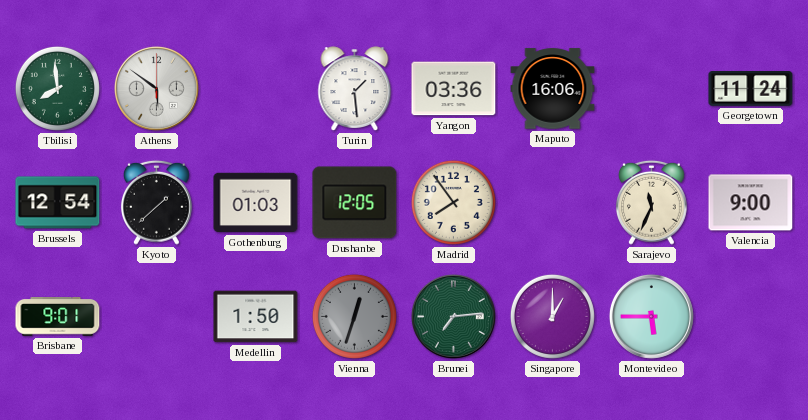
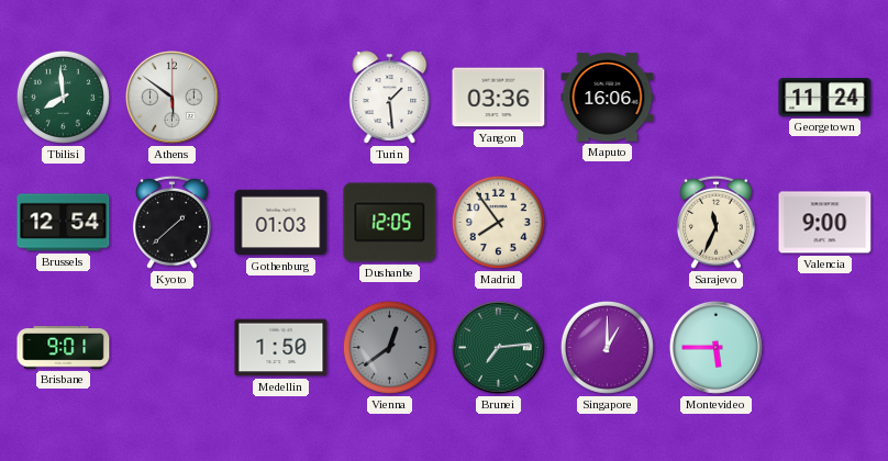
Vienna: 12:33 -> 12:39 (389, 347)
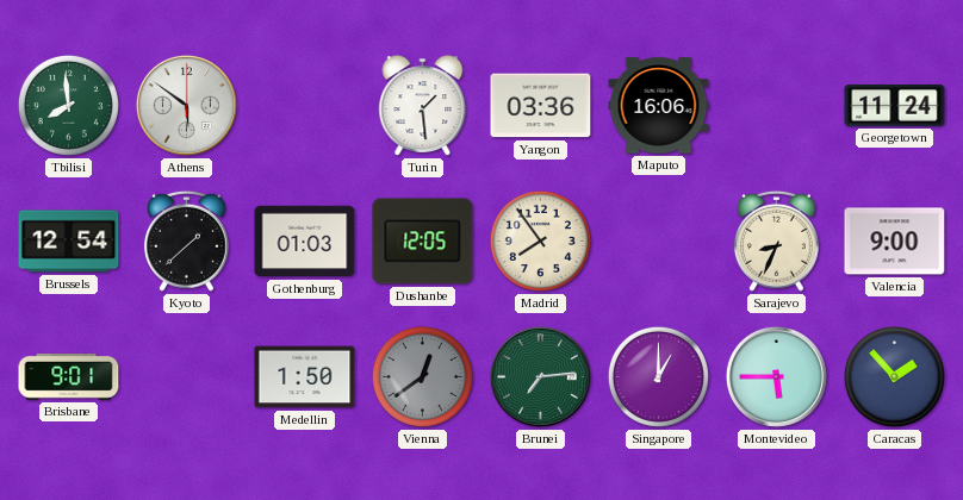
Sarajevo: 11:34 -> 8:34 (776, 240)
Caracas: none -> 1:53 (894, 376)
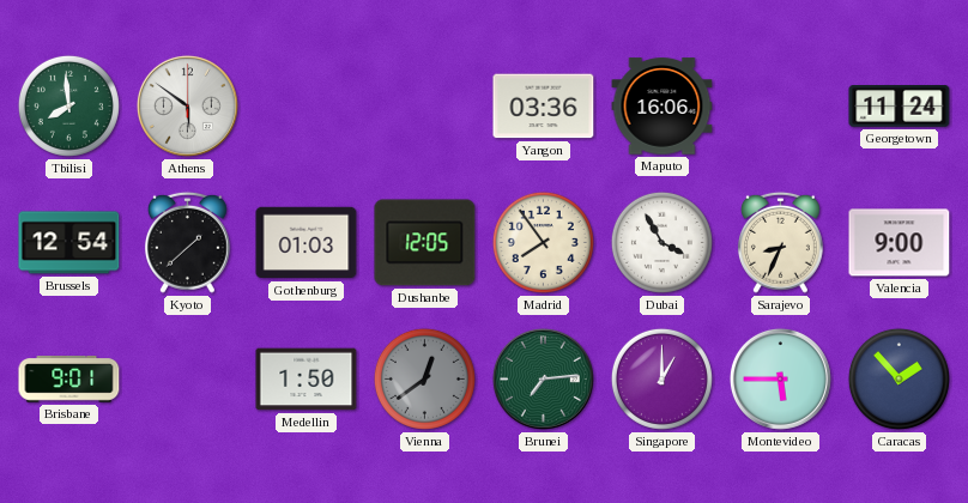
Turin: 1:29 -> none (423, 106)
Dubai: none -> 3:55 (661, 242)
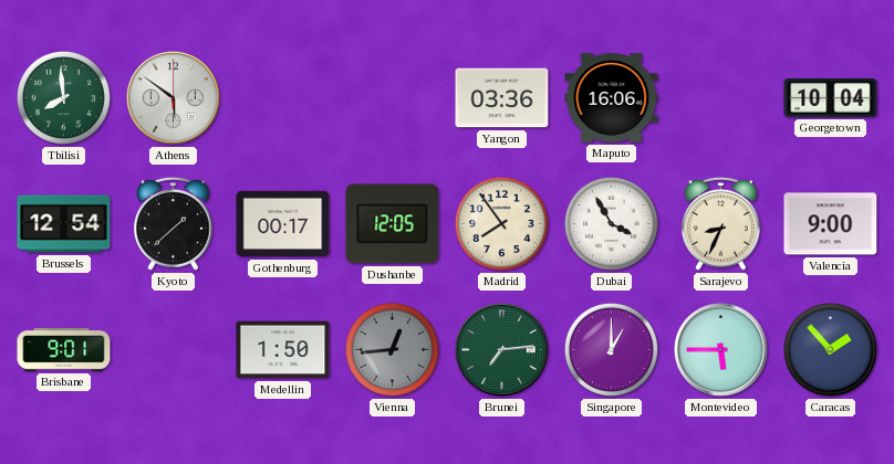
Georgetown: 11:24 -> 10:04 (831, 98)
Gothenburg: 01:03 -> 00:17 (283, 224)
Vienna: 12:39 -> 12:44 (392, 349)
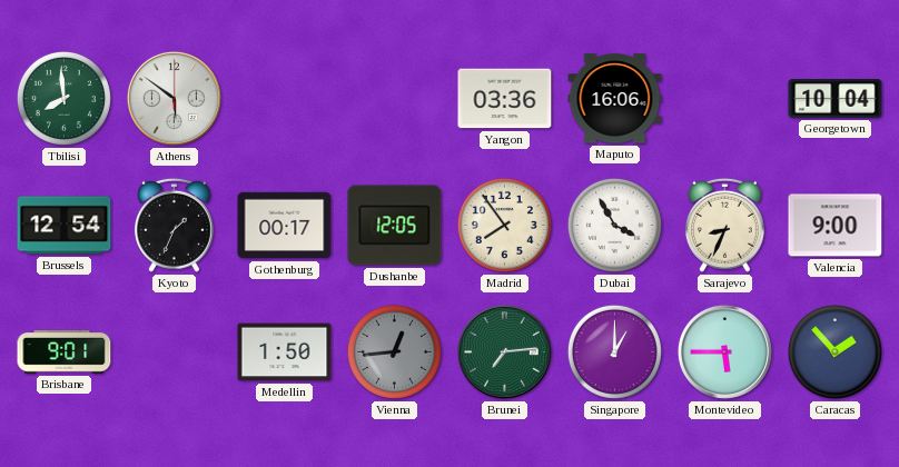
Kyoto: 1:38 -> 1:34 (174, 225)
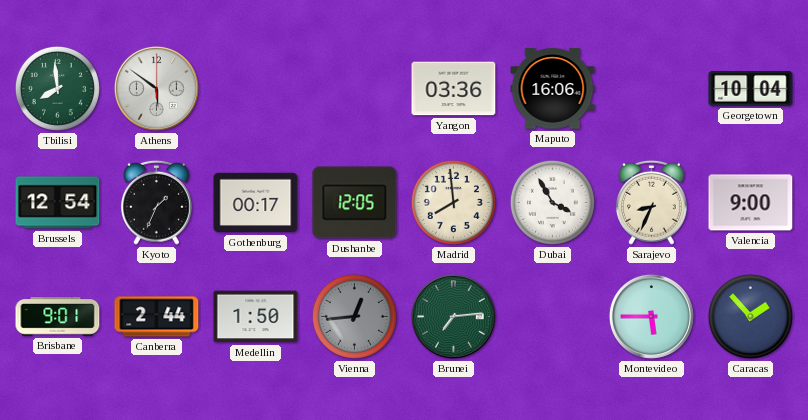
Madrid: 7:54 -> 7:59 (453, 202)
Canberra: none -> 2:44 (157, 317)
Singapore: 1:00 -> none (614, 351)
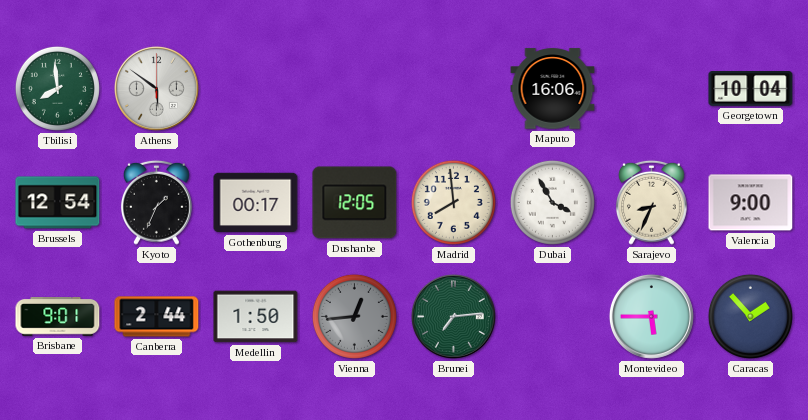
Yangon: 03:36 -> none (454, 89)
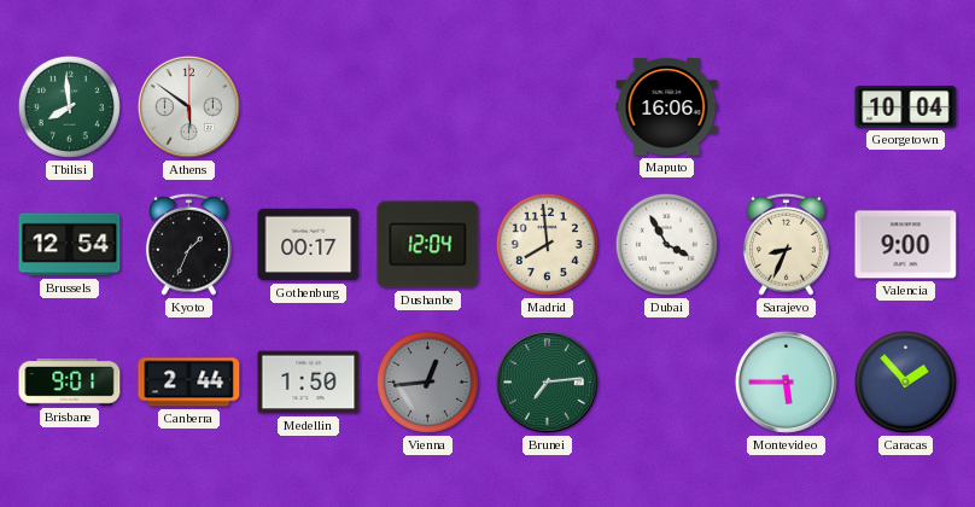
Dushanbe: 12:05 -> 12:04 (428, 245)
